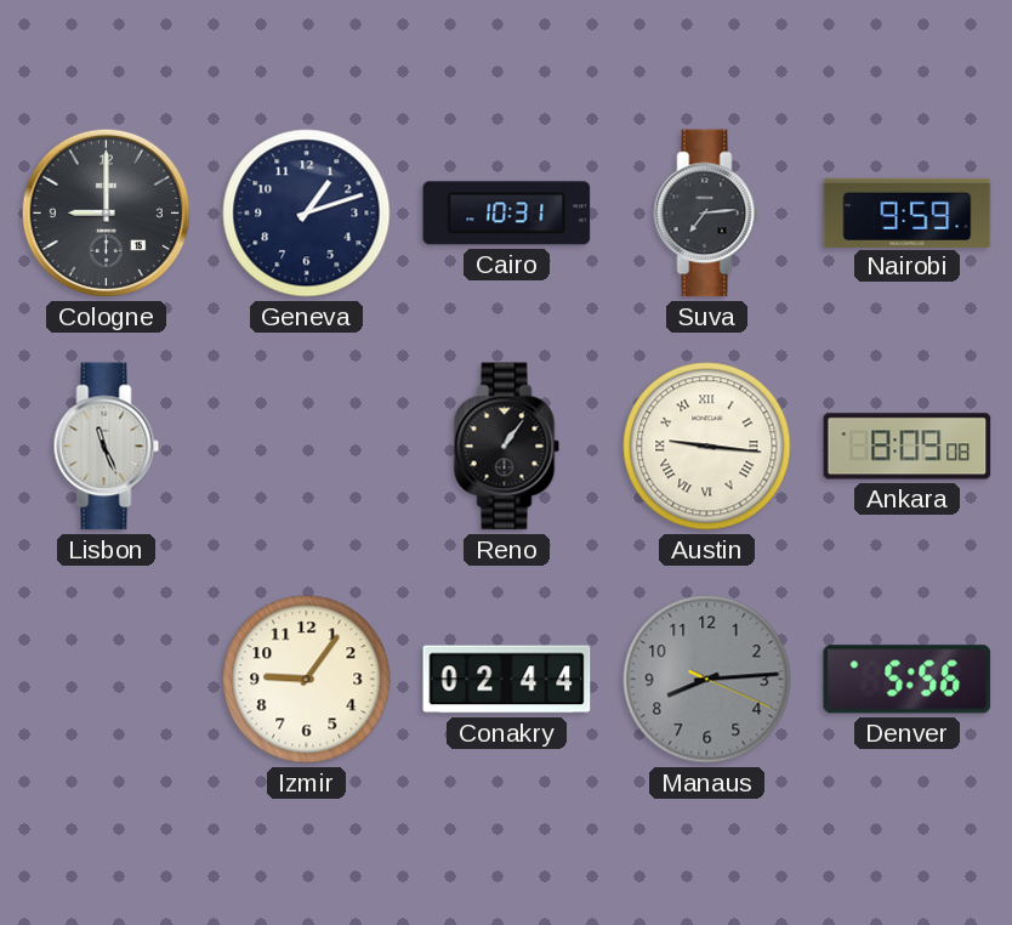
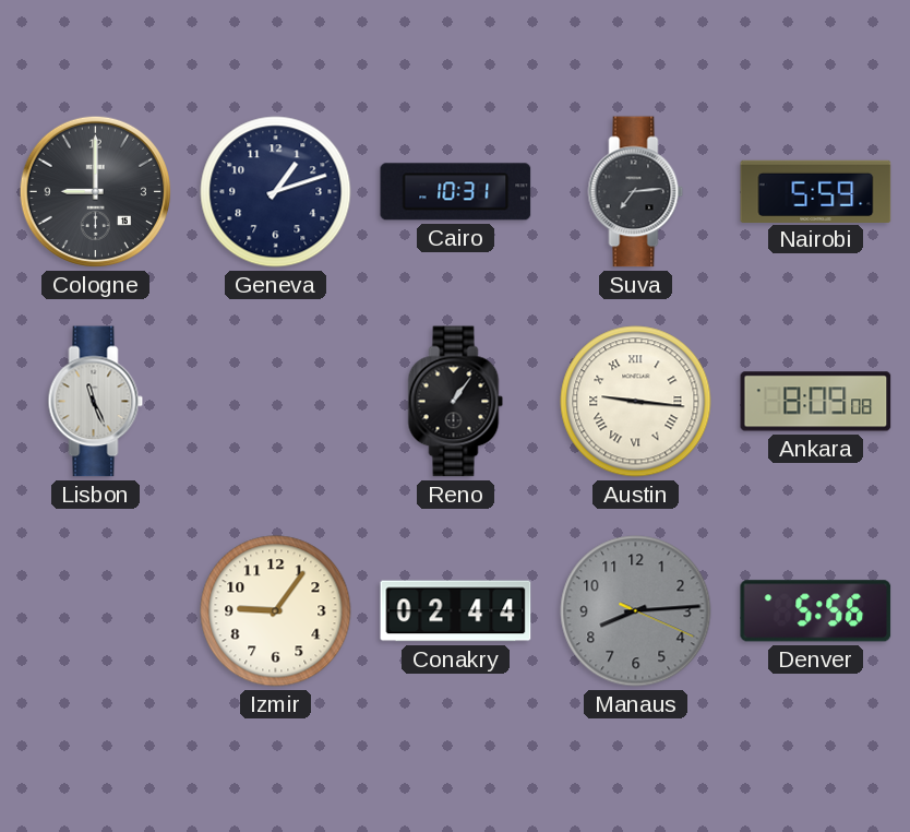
Nairobi: 9:59 -> 5:59 (816, 191)
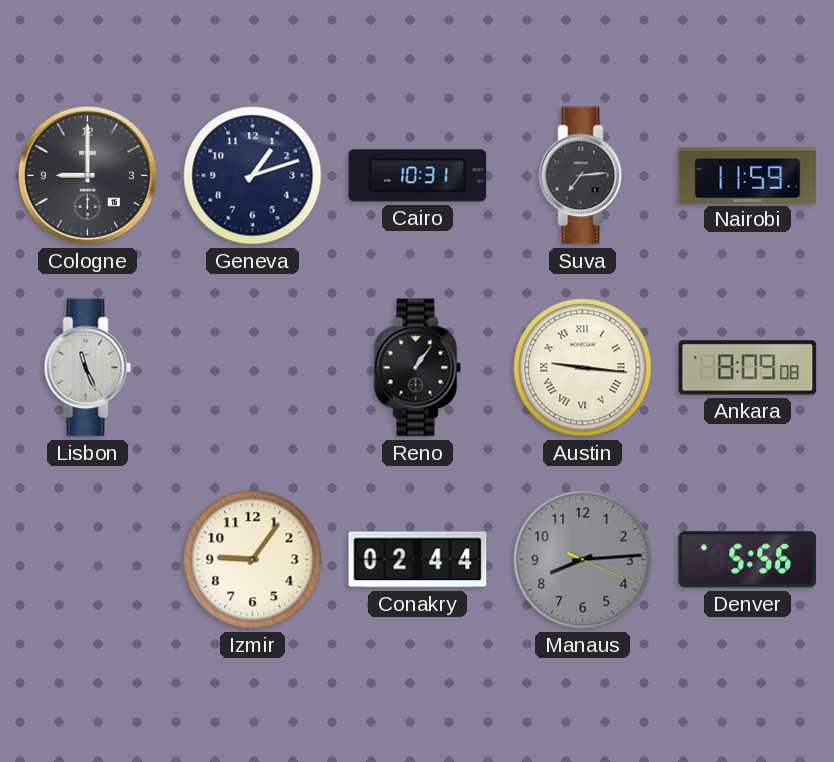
Nairobi: 5:59 -> 11:59 (748, 175)
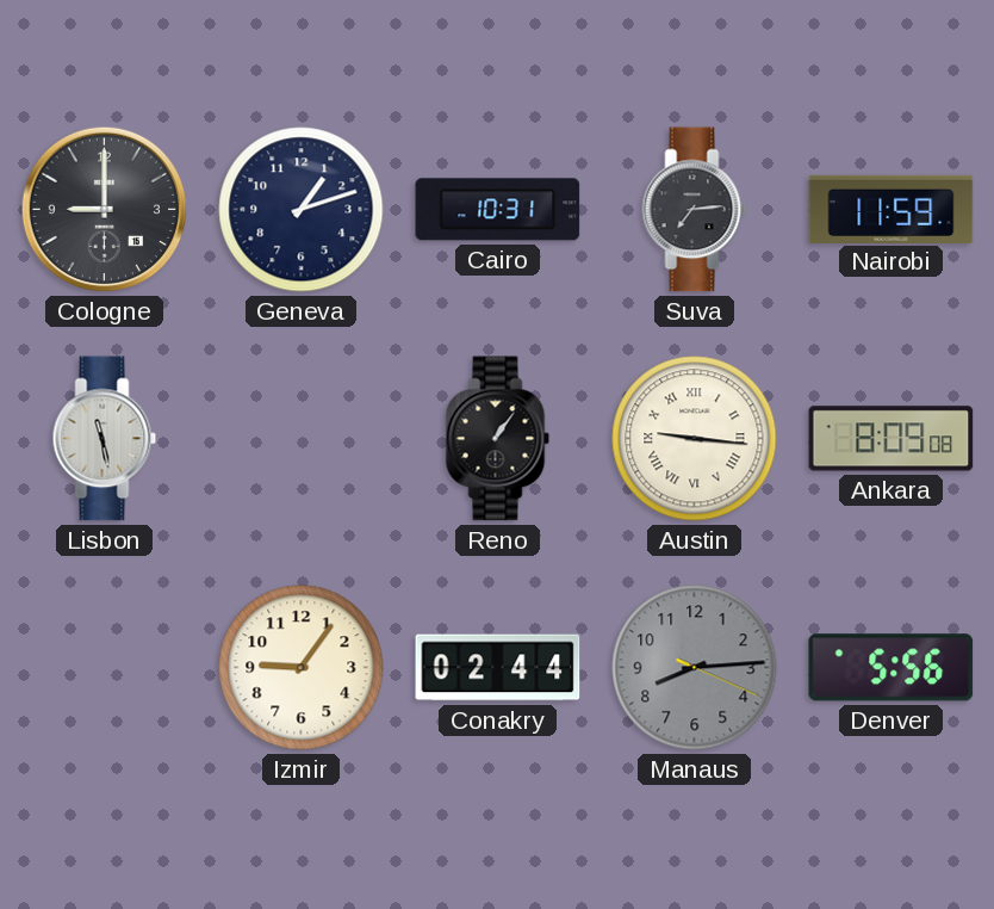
Lisbon: 11:26 -> 11:28 (105, 439)
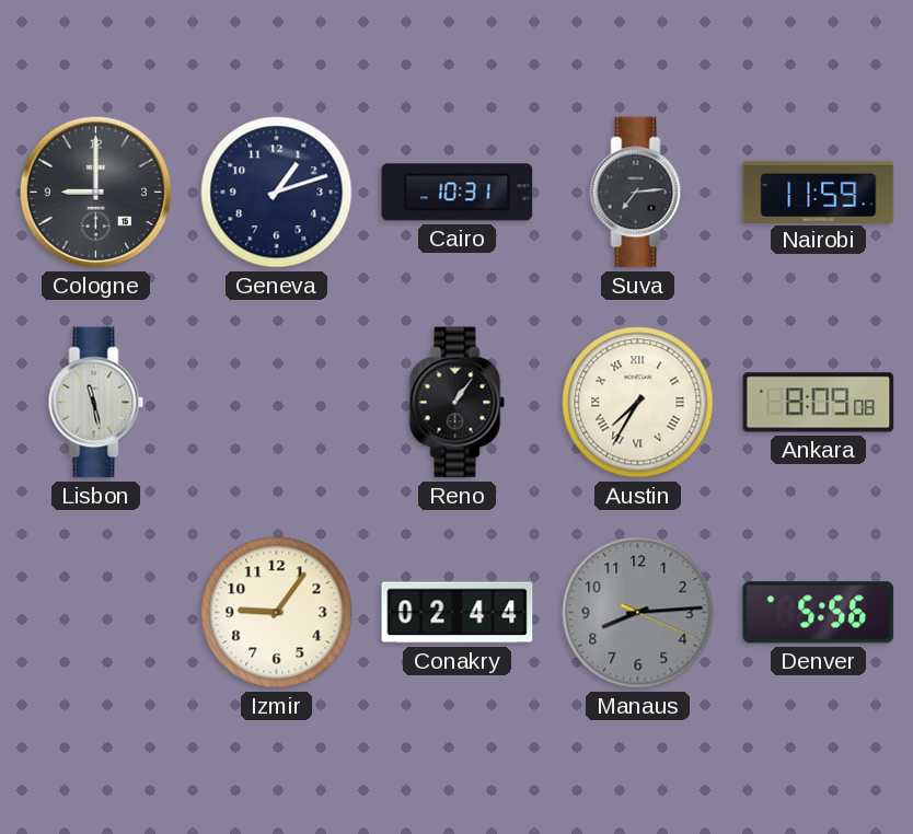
Austin: 9:16 -> 7:35 (638, 403)
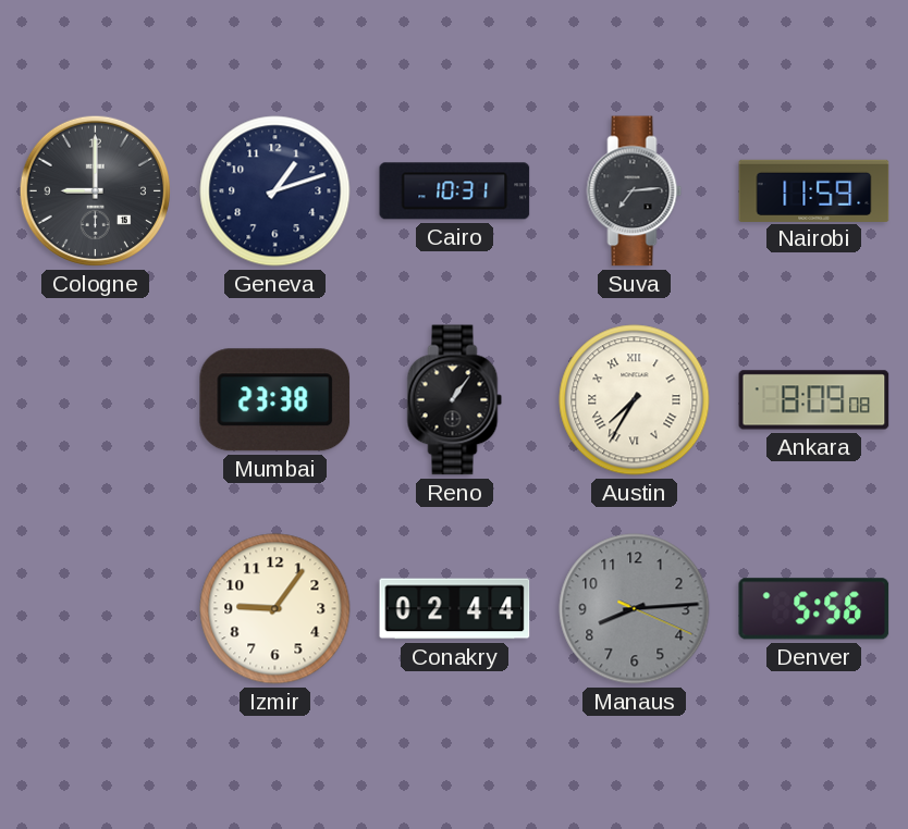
Lisbon: 11:28 -> none (96, 403)
Mumbai: none -> 23:38 (275, 400)
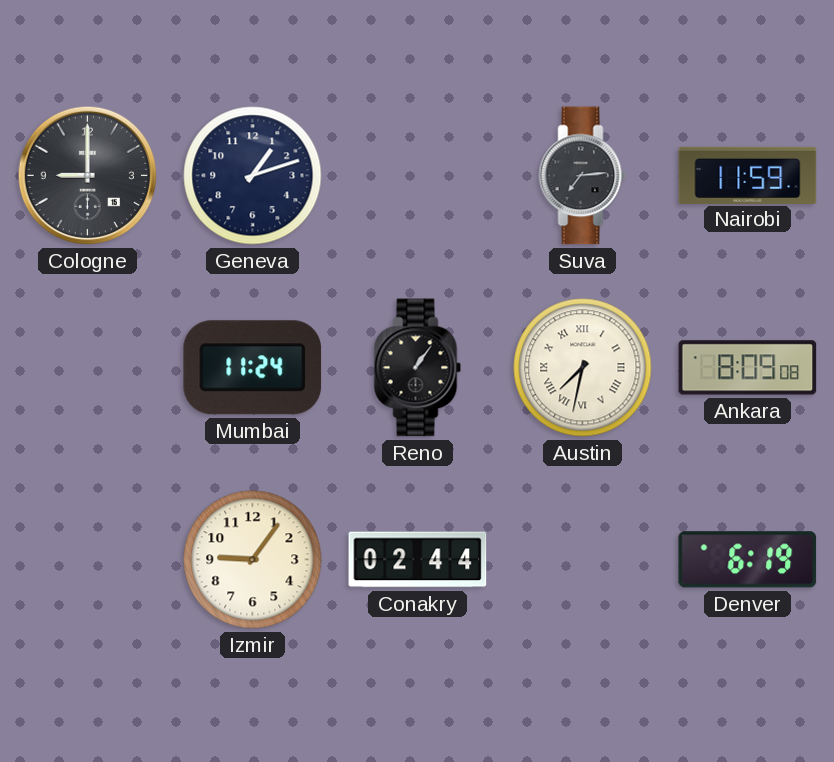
Cairo: 10:31 -> none (455, 191)
Mumbai: 23:38 -> 11:24 (253, 368)
Austin: 7:35 -> 7:32 (583, 368)
Manaus: 8:14 -> none (635, 609)
Denver: 5:56 -> 6:19 (748, 560)
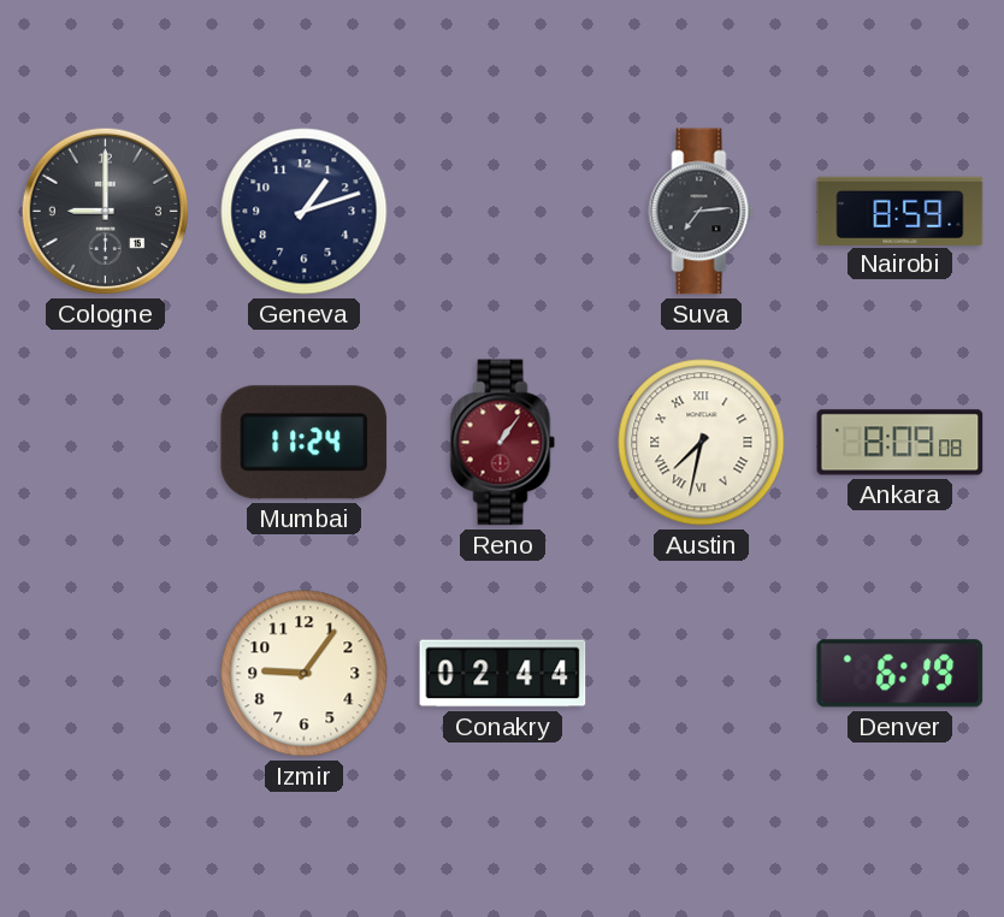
Nairobi: 11:59 -> 8:59 (900, 211)
Reno dial: black -> burgundy (503, 443)
